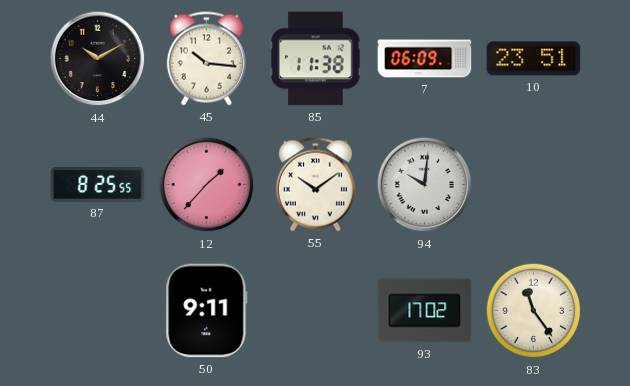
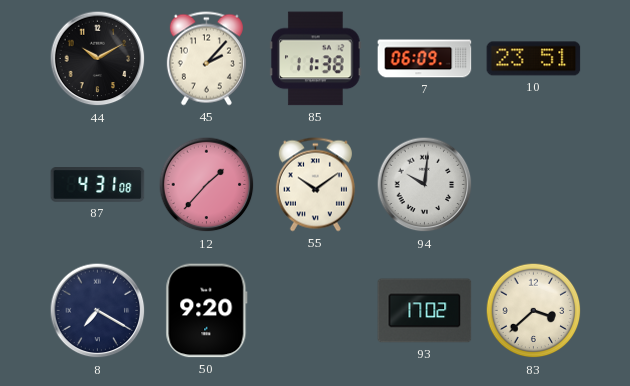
45: 10:16 -> 2:07 (206, 59)
87: 8:25 -> 4:31 (98, 185)
8: none -> 7:20 (98, 311)
50: 9:11 -> 9:20 (207, 311)
83: 11:24 -> 3:38 (534, 311)
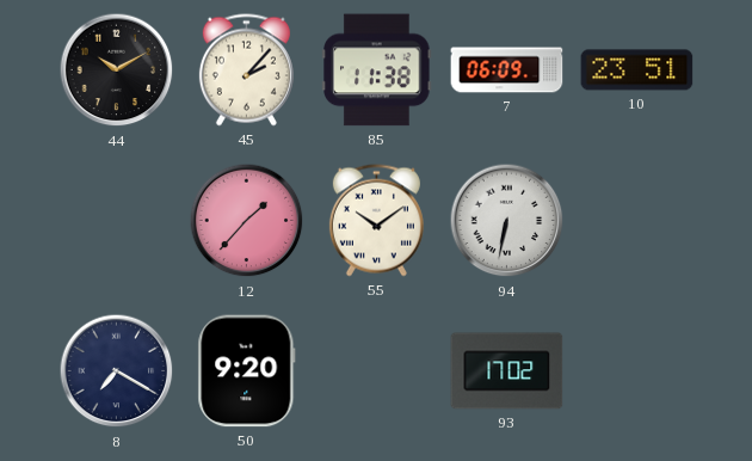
87: 4:31 -> none (98, 185)
94: 10:01 -> 6:32 (507, 221)
83: 3:38 -> none (534, 311)
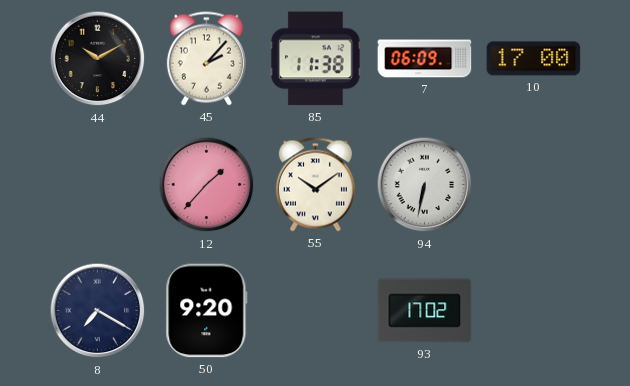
10: 23:51 -> 17:00 (534, 59)
